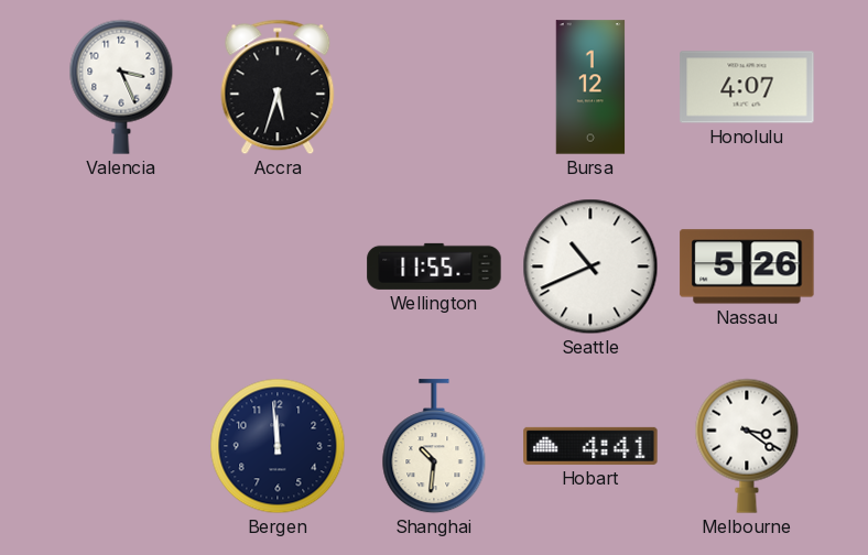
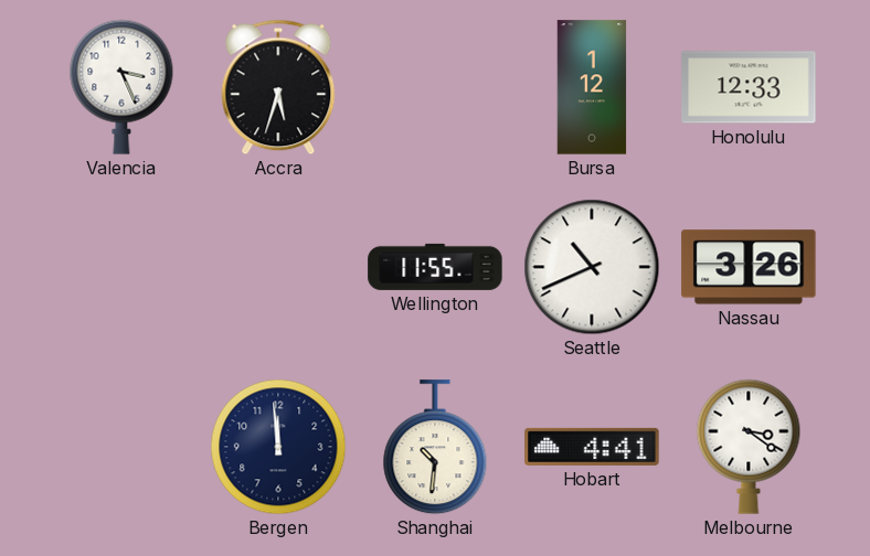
Honolulu: 4:07 -> 12:33 (749, 87)
Nassau: 5:26 -> 3:26 (749, 267)
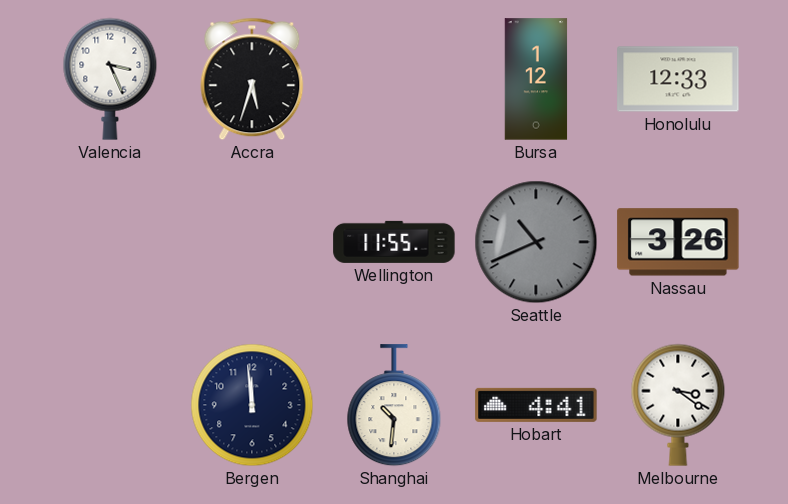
Seattle dial: white -> grey (536, 242)
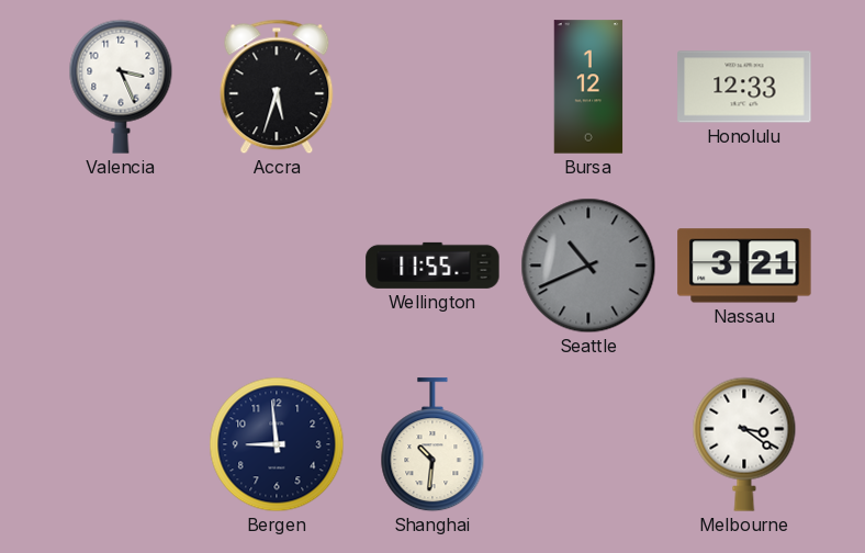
Nassau: 3:26 -> 3:21 (744, 266)
Bergen: 11:59 -> 8:59 (277, 444)
Hobart: 4:41 -> none (536, 405)
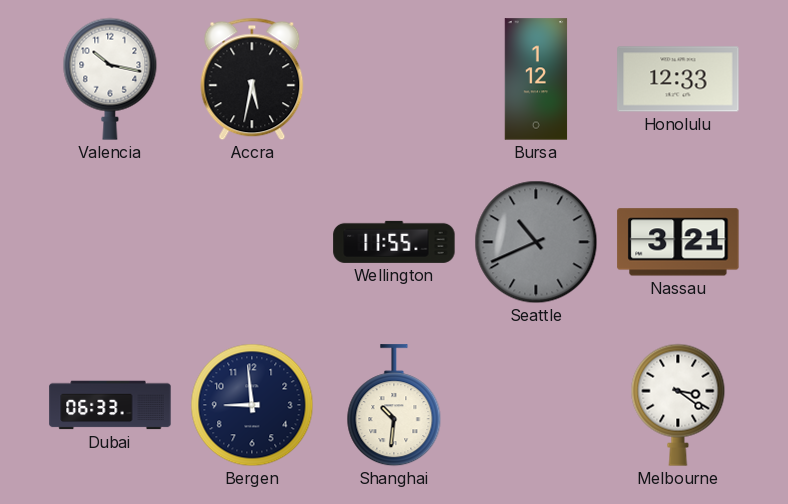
Valencia: 3:26 -> 10:17 (110, 79)
Accra: 5:33 -> 5:32 (252, 79)
Dubai: none -> 06:33 (110, 405)
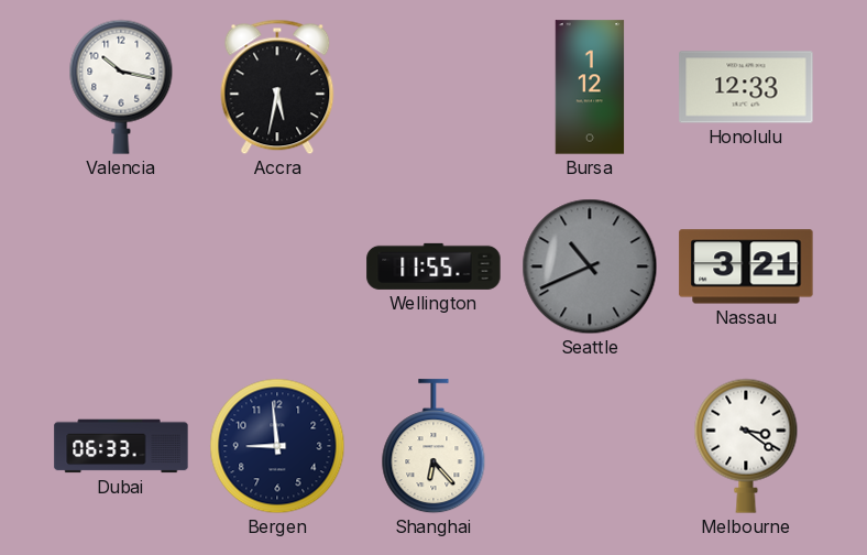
Shanghai: 10:31 -> 6:23 (433, 447)
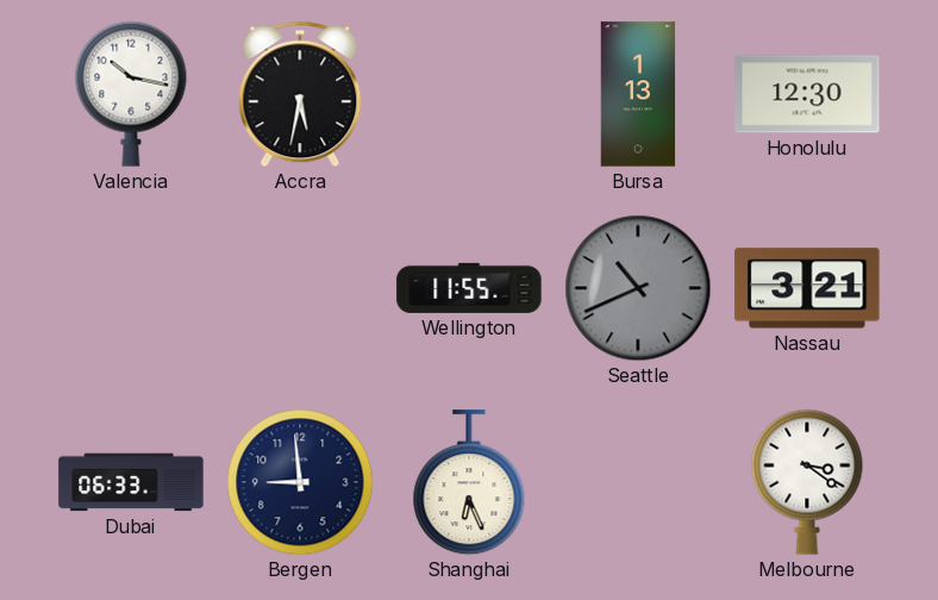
Bursa: 1:12 -> 1:13 (638, 94)
Honolulu: 12:33 -> 12:30 (807, 94)
Shanghai: 6:23 -> 6:26 (469, 483)
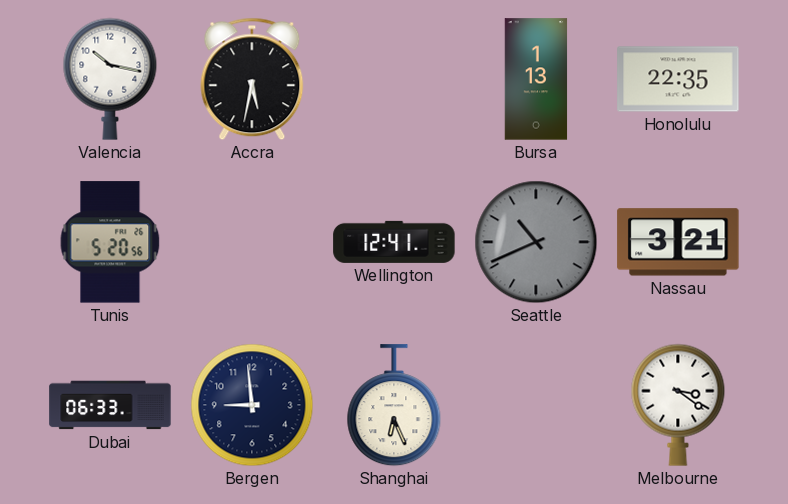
Honolulu: 12:30 -> 22:35 (678, 79)
Tunis: none -> 5:20 (110, 242)
Wellington: 11:55 -> 12:41 (394, 242)
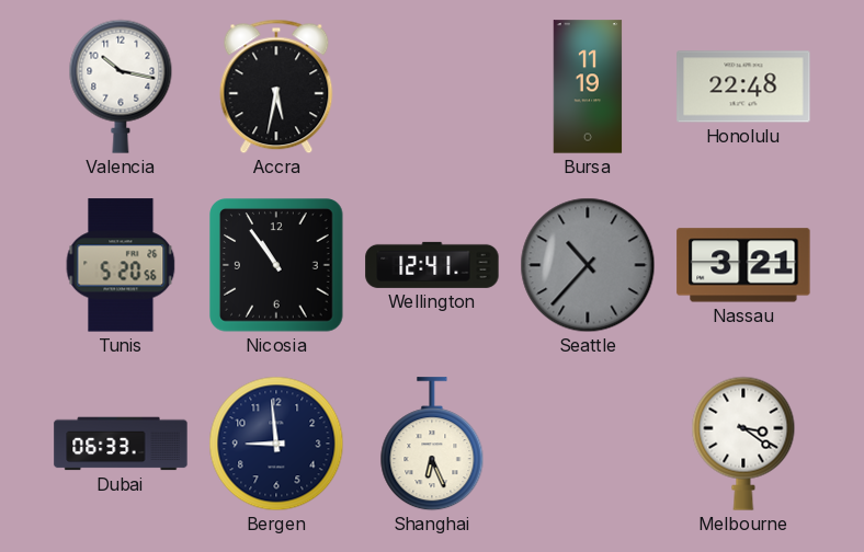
Bursa: 1:13 -> 11:19 (588, 87)
Honolulu: 22:35 -> 22:48 (743, 87)
Nicosia: none -> 10:54 (276, 265)
Seattle: 10:41 -> 10:37 (588, 265)
